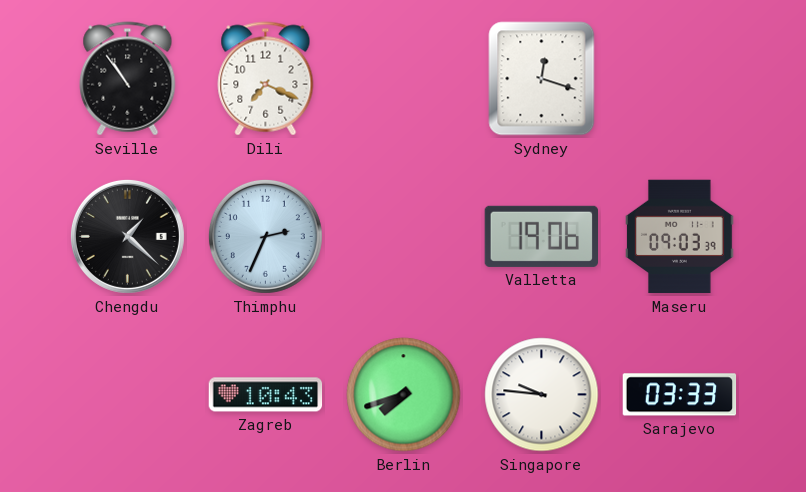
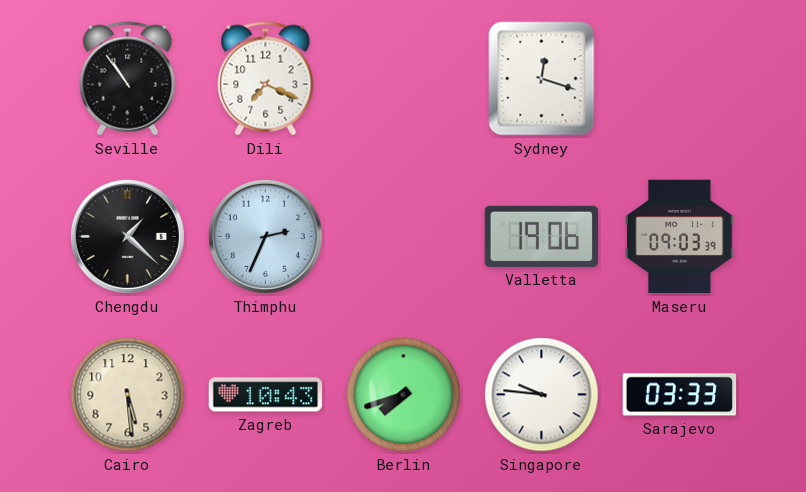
Cairo: none -> 5:29 (128, 395)
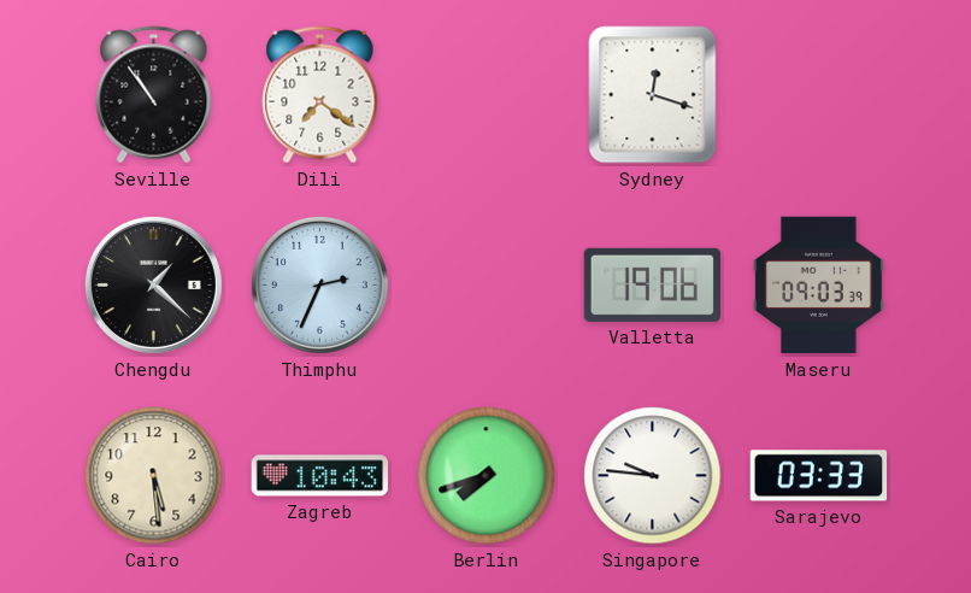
Dili: 7:19 -> 7:21 (320, 95)
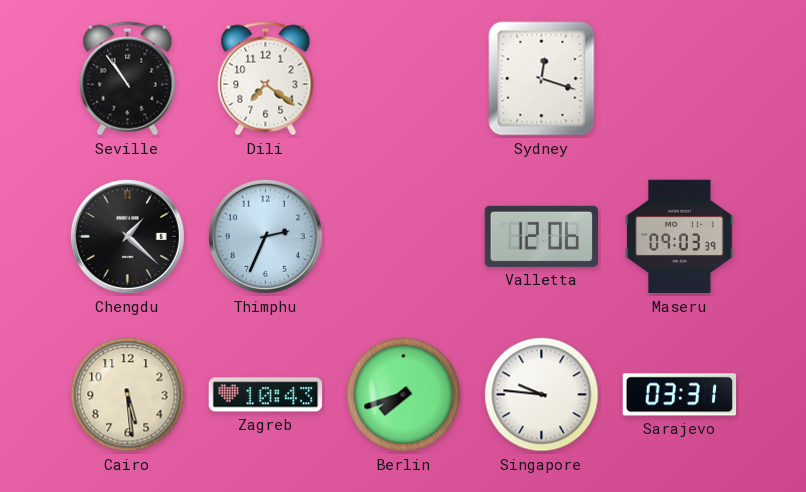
Valletta: 19:06 -> 12:06 (541, 236)
Sarajevo: 03:33 -> 03:31 (680, 395)
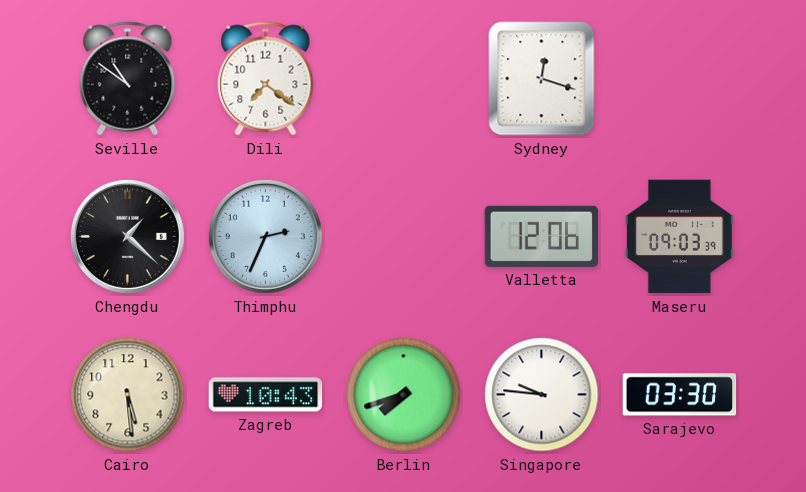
Seville: 10:54 -> 10:51 (128, 79)
Sarajevo: 03:31 -> 03:30 (680, 395)
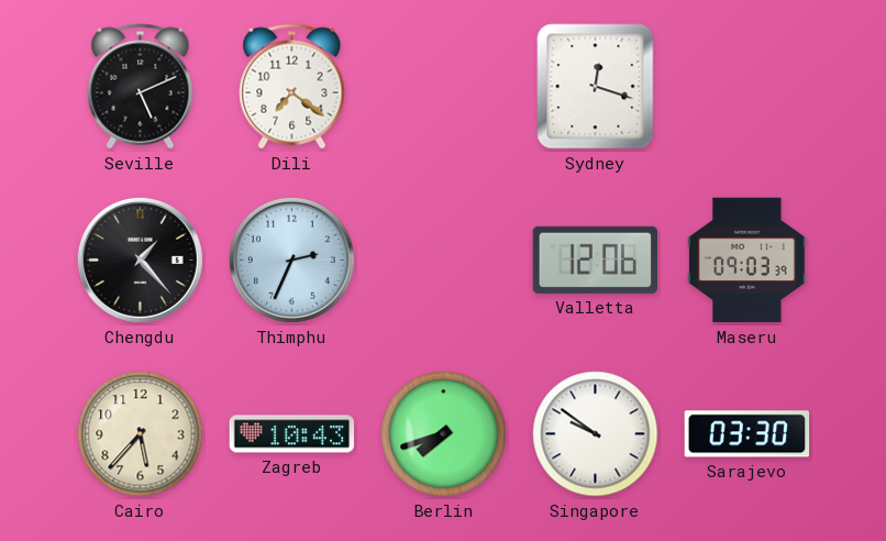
Seville: 10:51 -> 5:11 (141, 87)
Chengdu: 1:22 -> 1:23 (140, 260)
Cairo: 5:29 -> 5:37 (141, 434)
Singapore: 9:46 -> 9:51 (596, 434)
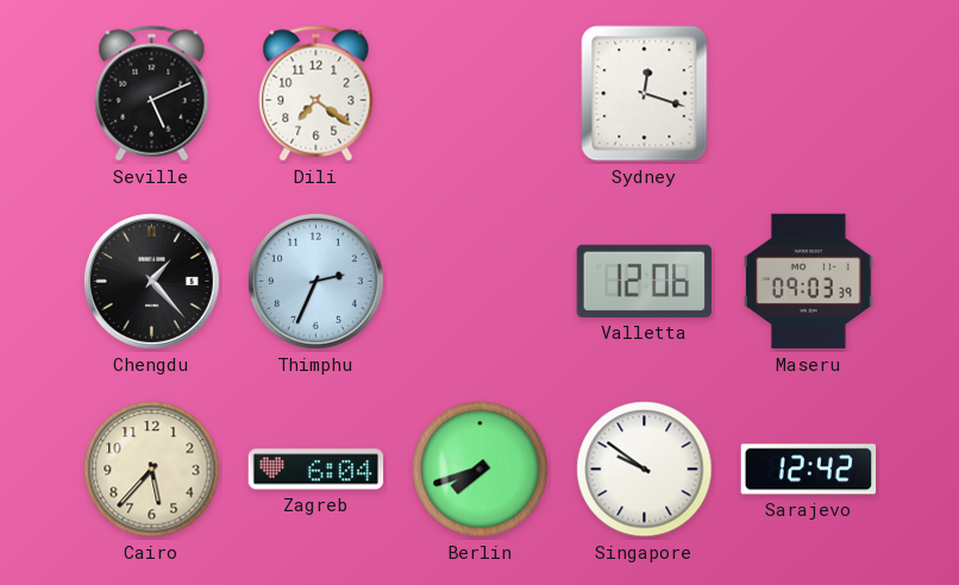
Zagreb: 10:43 -> 6:04 (316, 470)
Sarajevo: 03:30 -> 12:42 (809, 470)
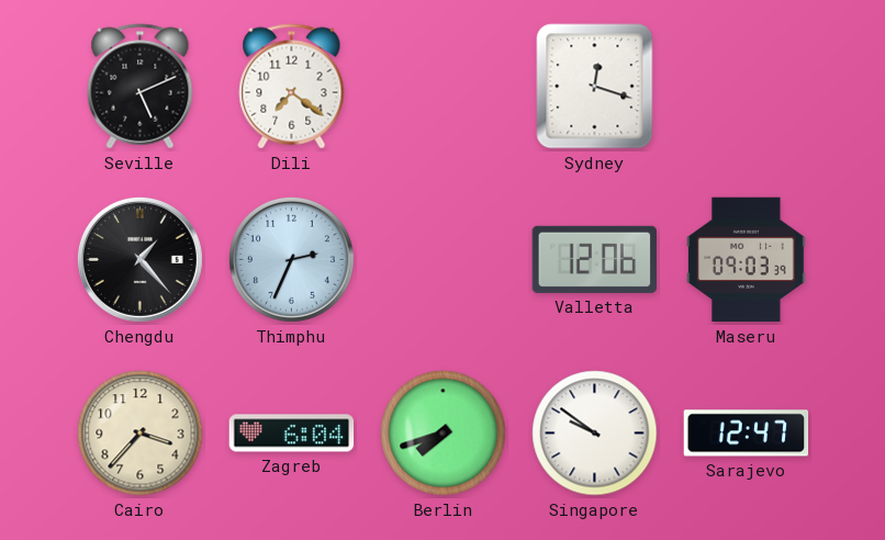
Cairo: 5:37 -> 3:37 (141, 434)
Sarajevo: 12:42 -> 12:47 (747, 434)
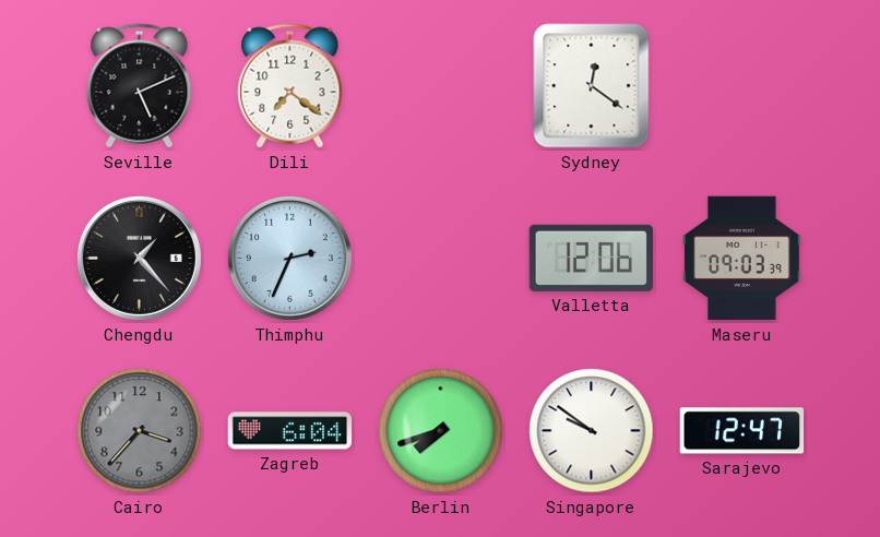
Sydney: 12:18 -> 12:21 (592, 86)
Cairo dial: cream -> grey (140, 431)
